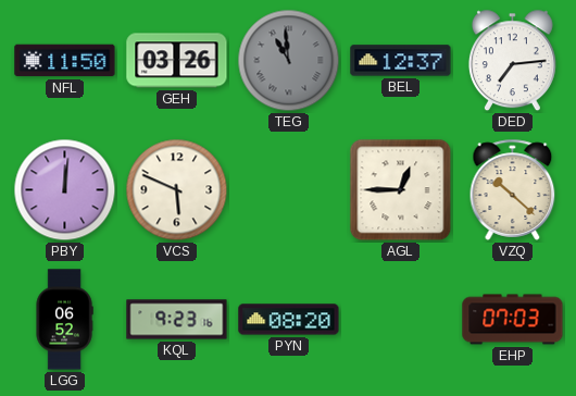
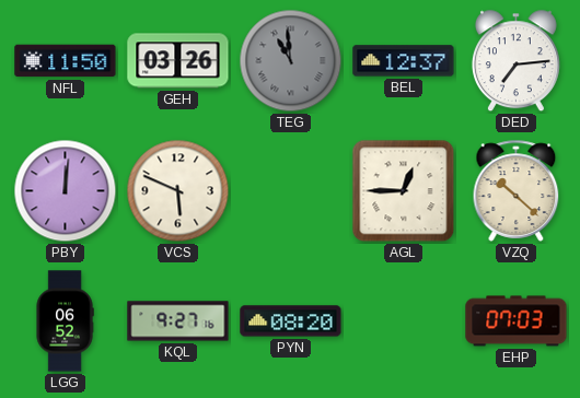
KQL: 9:23 -> 9:27 (178, 321)
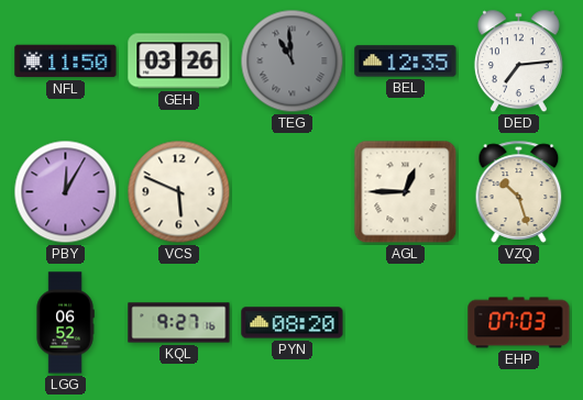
BEL: 12:37 -> 12:35 (406, 62)
PBY: 12:01 -> 12:05 (66, 192)
VZQ: 10:22 -> 10:27 (519, 191)
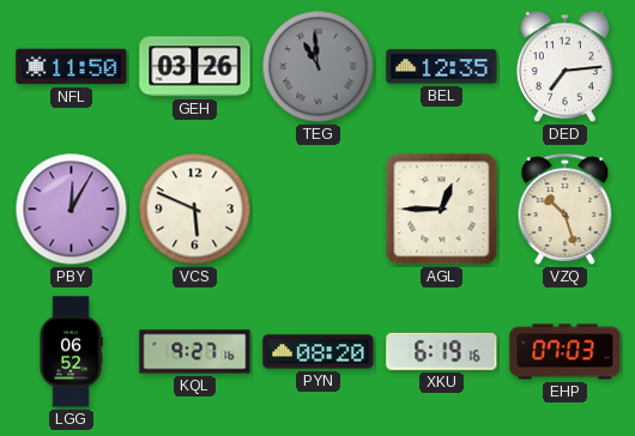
XKU: none -> 6:19 (442, 351)
